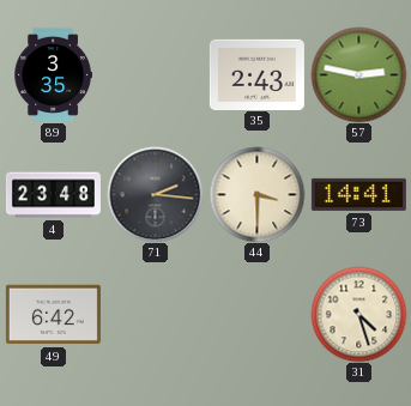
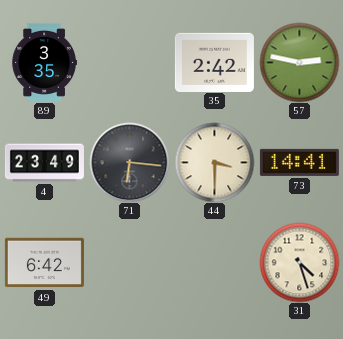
35: 2:43 -> 2:42 (214, 62)
4: 23:48 -> 23:49 (44, 163)
71: 2:16 -> 6:16 (129, 162)
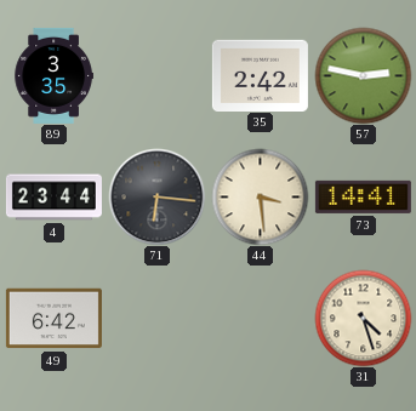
4: 23:49 -> 23:44 (53, 198)
44: 3:30 -> 3:29 (260, 196)
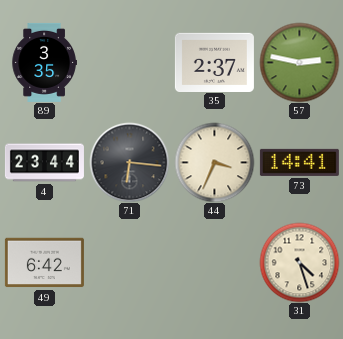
35: 2:42 -> 2:37 (214, 62)
44: 3:29 -> 3:34 (214, 162)
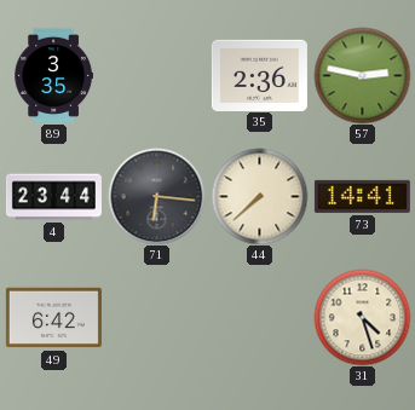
35: 2:37 -> 2:36 (259, 75)
44: 3:34 -> 7:38 (259, 196)
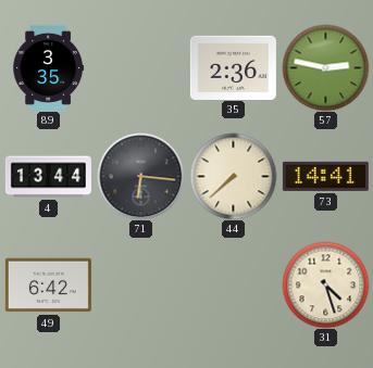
4: 23:44 -> 13:44 (48, 177)
